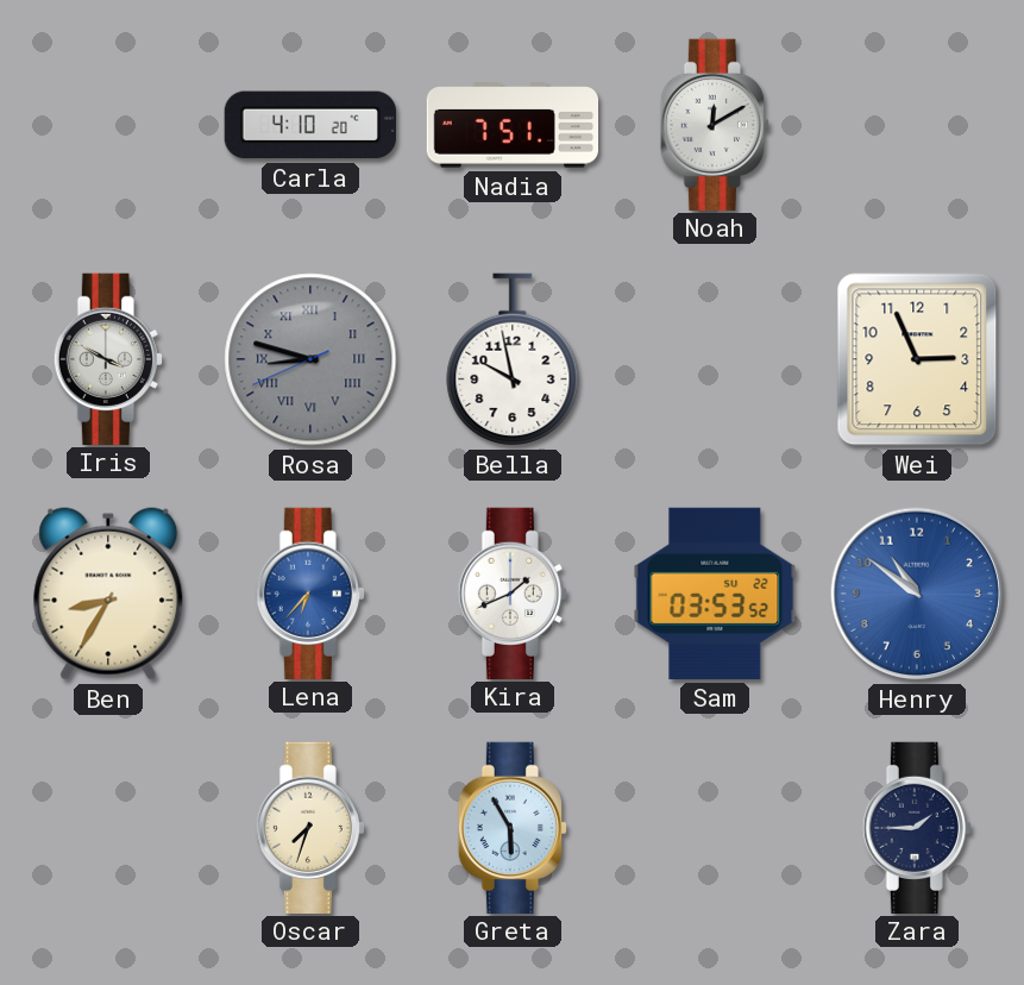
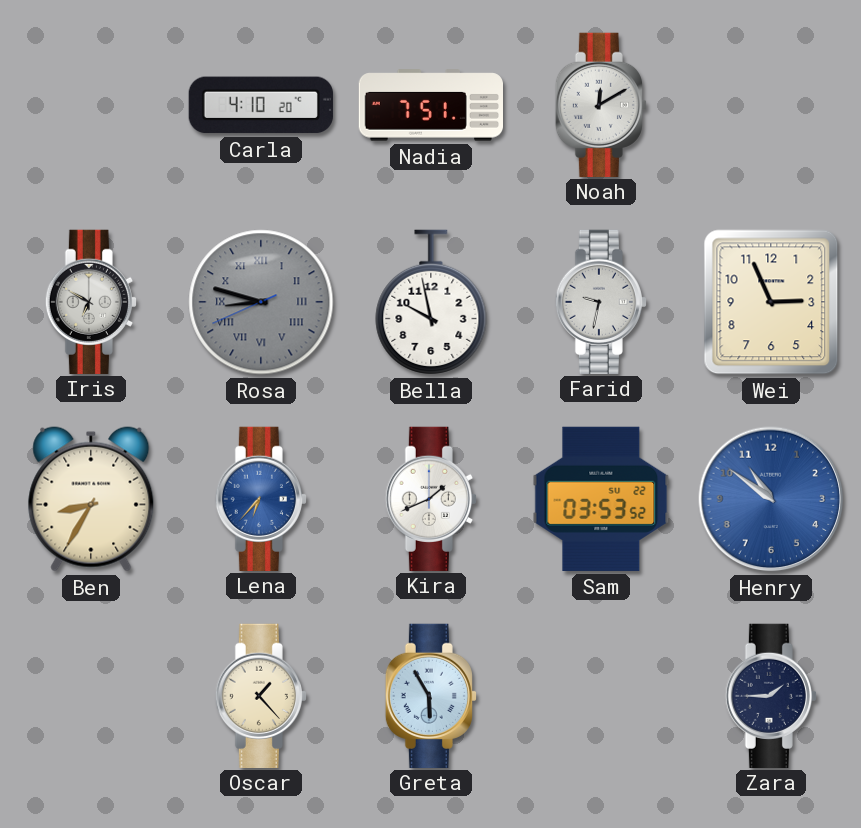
Iris: 3:50 -> 6:50 (91, 301)
Farid: none -> 9:32 (601, 301)
Oscar: 7:33 -> 1:23 (261, 695)
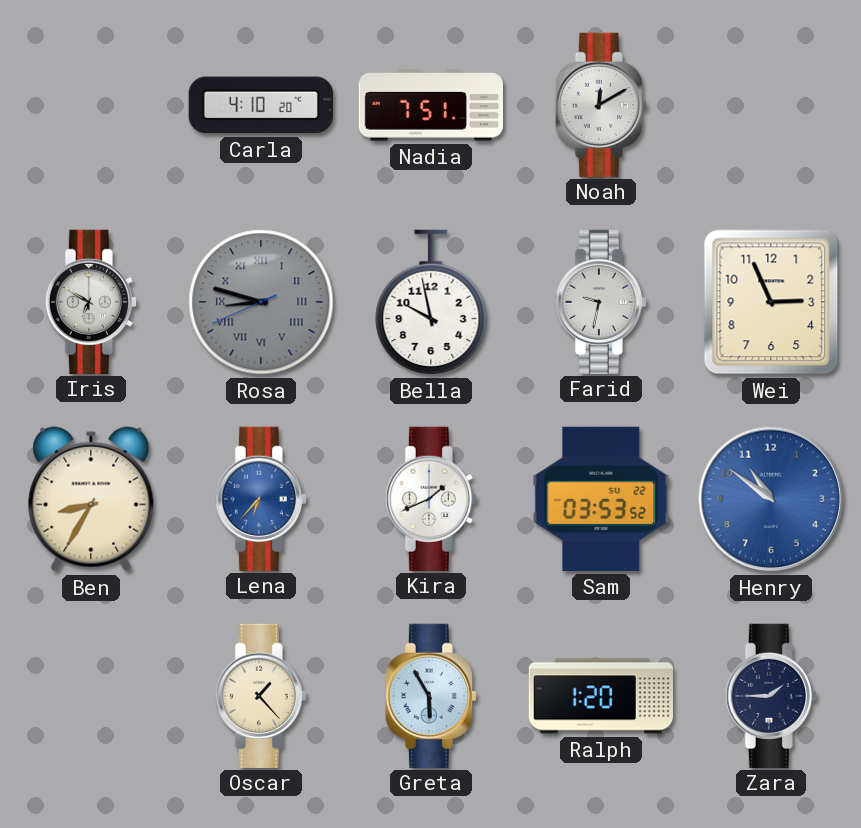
Ralph: none -> 1:20 (600, 696)
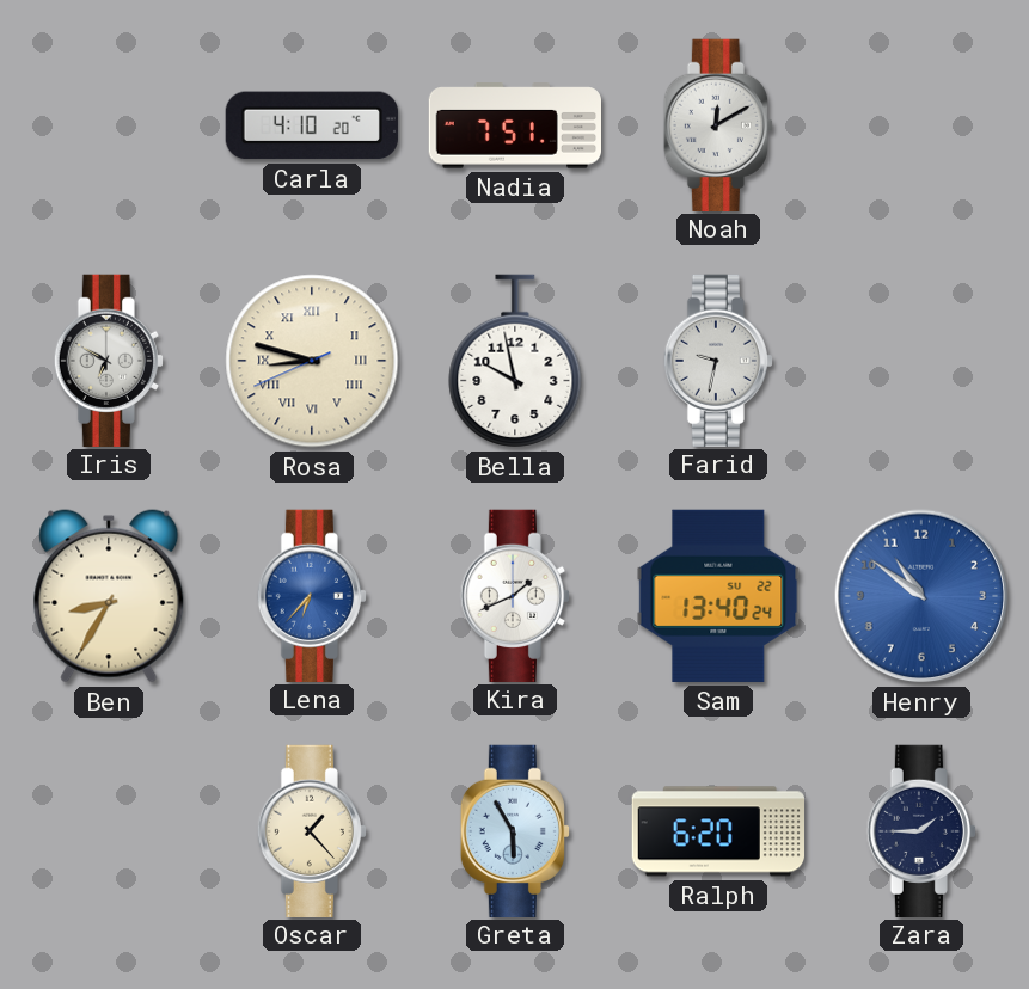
Rosa dial: grey -> cream (312, 361)
Wei: 2:56 -> none (771, 302)
Sam: 03:53 -> 13:40 (718, 596)
Ralph: 1:20 -> 6:20 (717, 831)
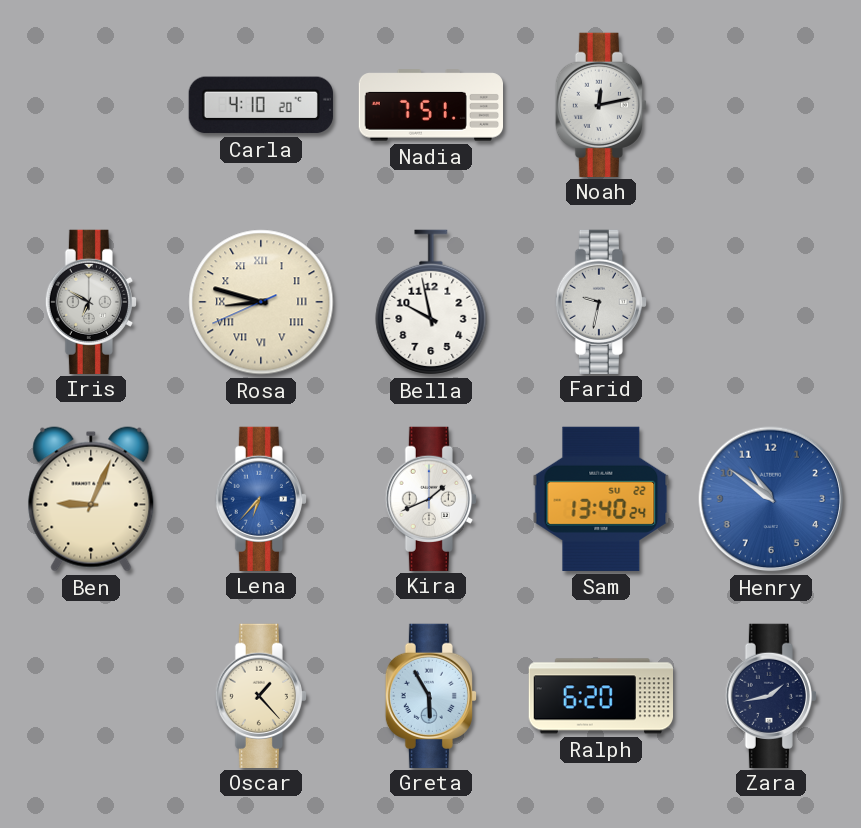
Noah: 12:10 -> 12:13 (601, 104)
Ben: 8:35 -> 9:04 (91, 499)
Zara: 1:45 -> 1:43 (771, 695)
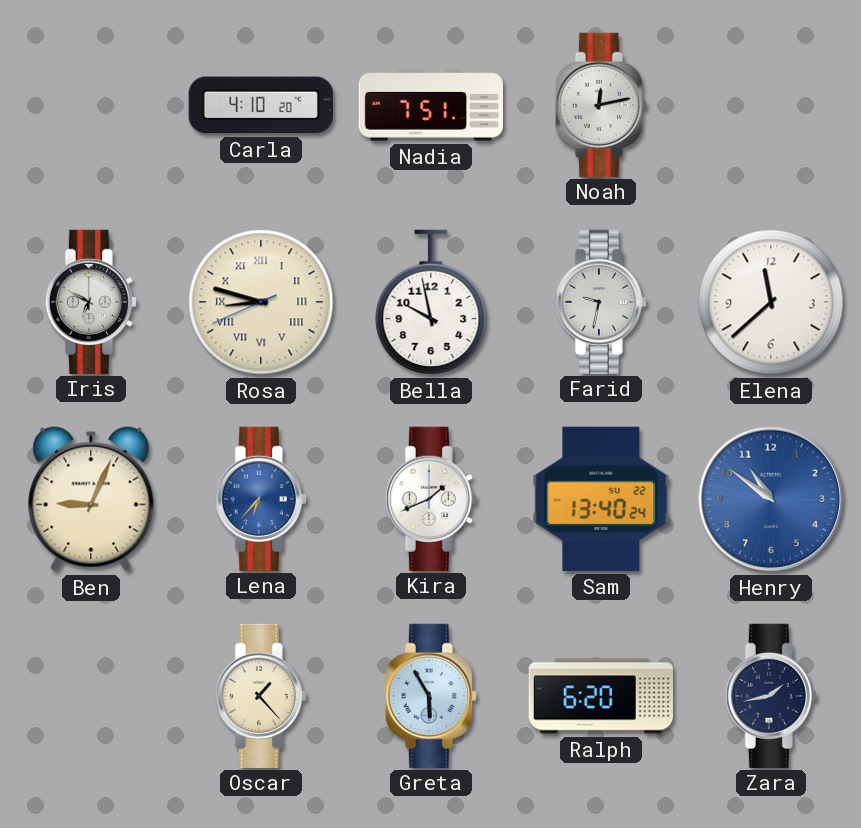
Elena: none -> 11:38 (771, 302)
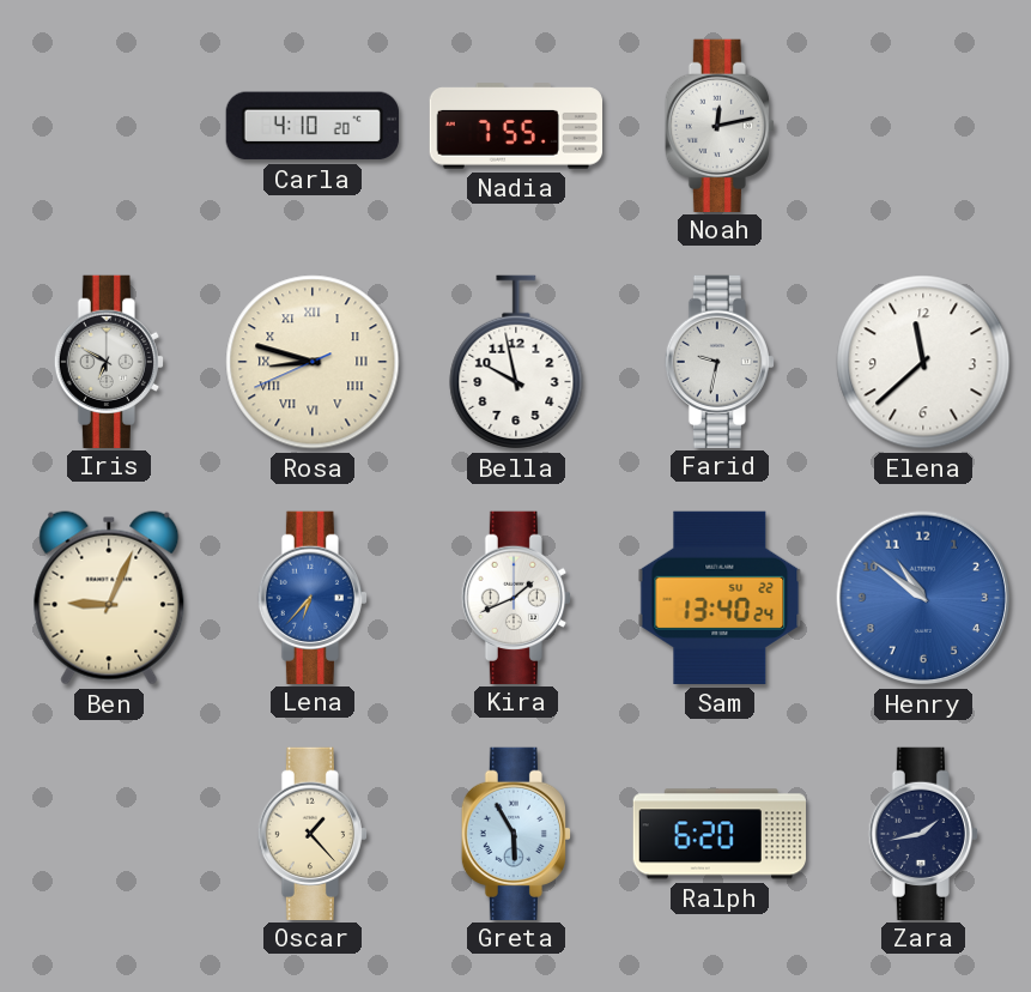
Nadia: 7:51 -> 7:55 (515, 126)
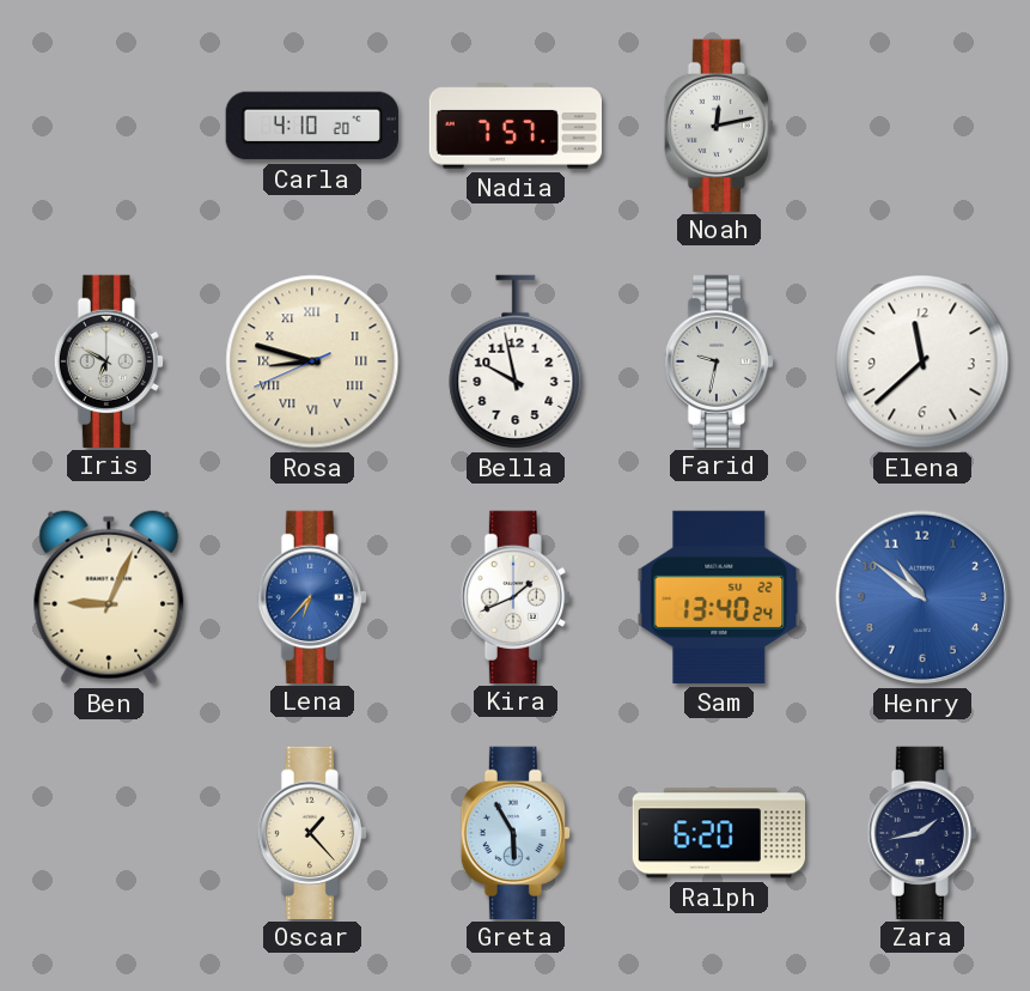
Nadia: 7:55 -> 7:57 (514, 126)
